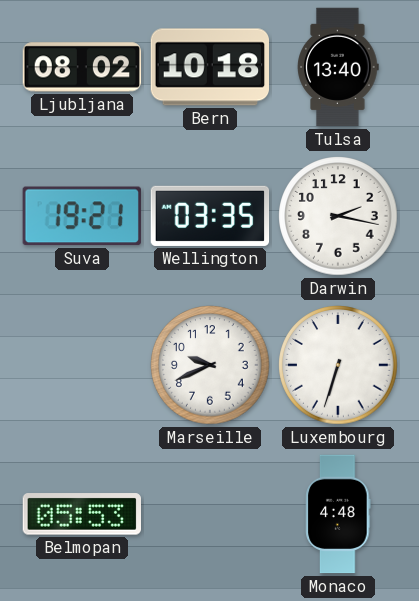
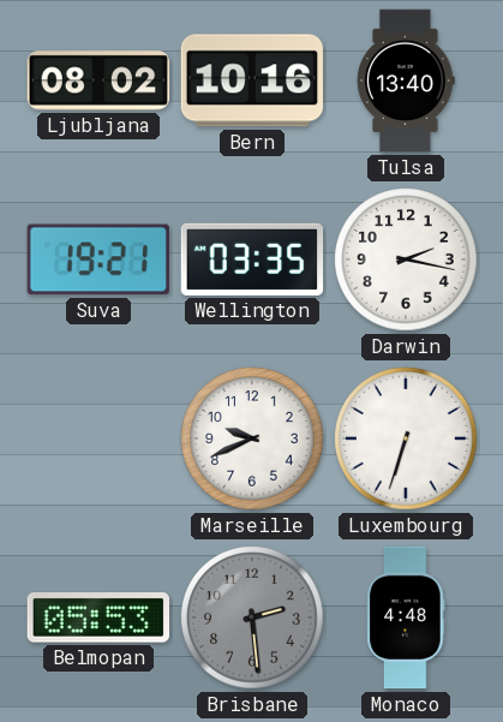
Bern: 10:18 -> 10:16 (252, 80)
Brisbane: none -> 2:29 (252, 617)
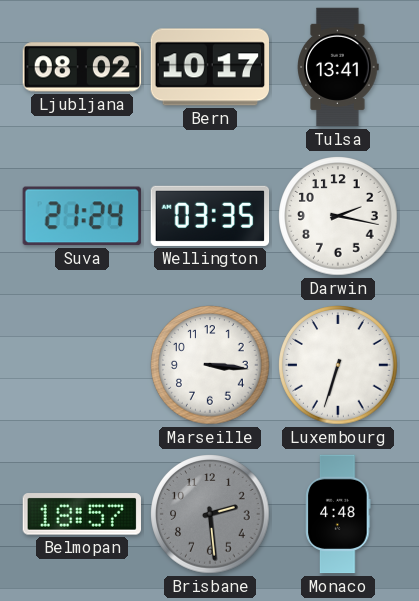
Bern: 10:16 -> 10:17 (210, 67)
Tulsa: 13:40 -> 13:41 (338, 67)
Suva: 19:21 -> 21:24 (82, 216)
Marseille: 9:41 -> 3:16 (210, 365)
Belmopan: 05:53 -> 18:57 (81, 514)
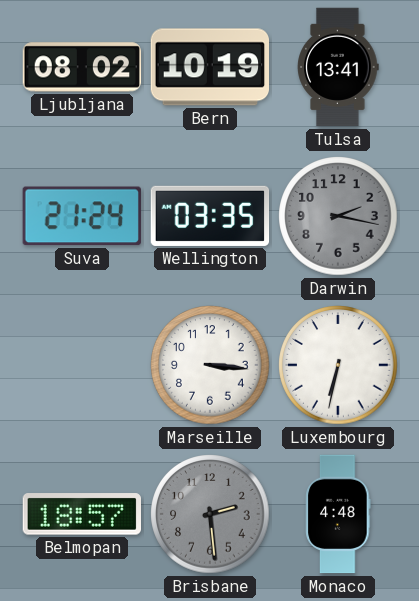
Bern: 10:17 -> 10:19 (210, 67)
Darwin dial: white -> grey (338, 216)
Luxembourg: 6:33 -> 6:32 (338, 365)
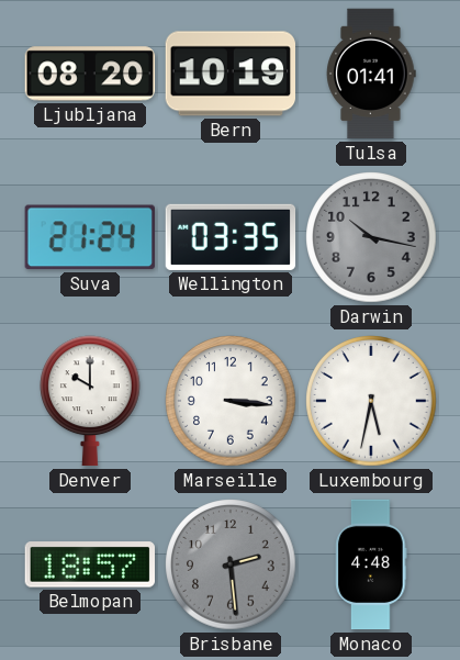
Ljubljana: 08:02 -> 08:20 (90, 74)
Tulsa: 13:41 -> 01:41 (371, 74)
Darwin: 2:17 -> 10:17 (371, 237)
Denver: none -> 10:00 (91, 401)
Luxembourg: 6:32 -> 5:32 (371, 401)
